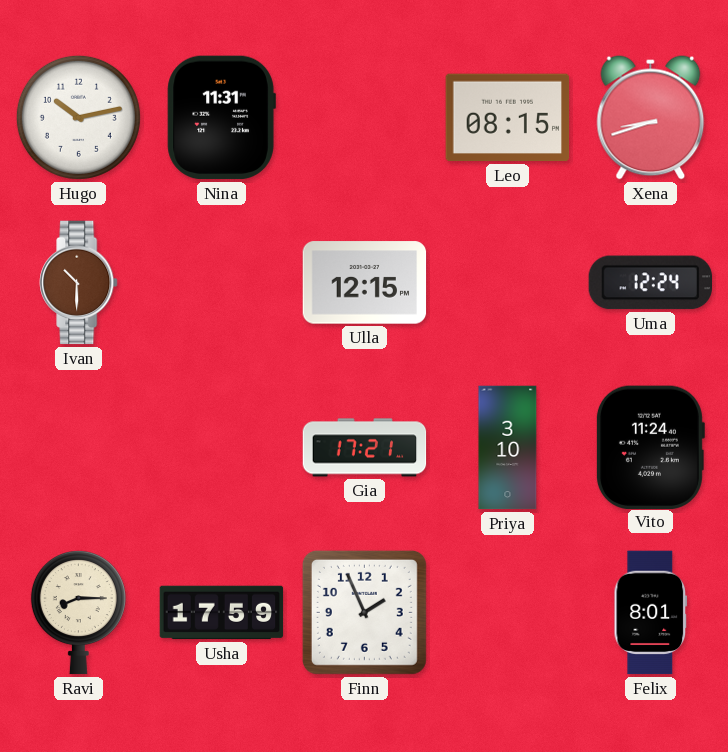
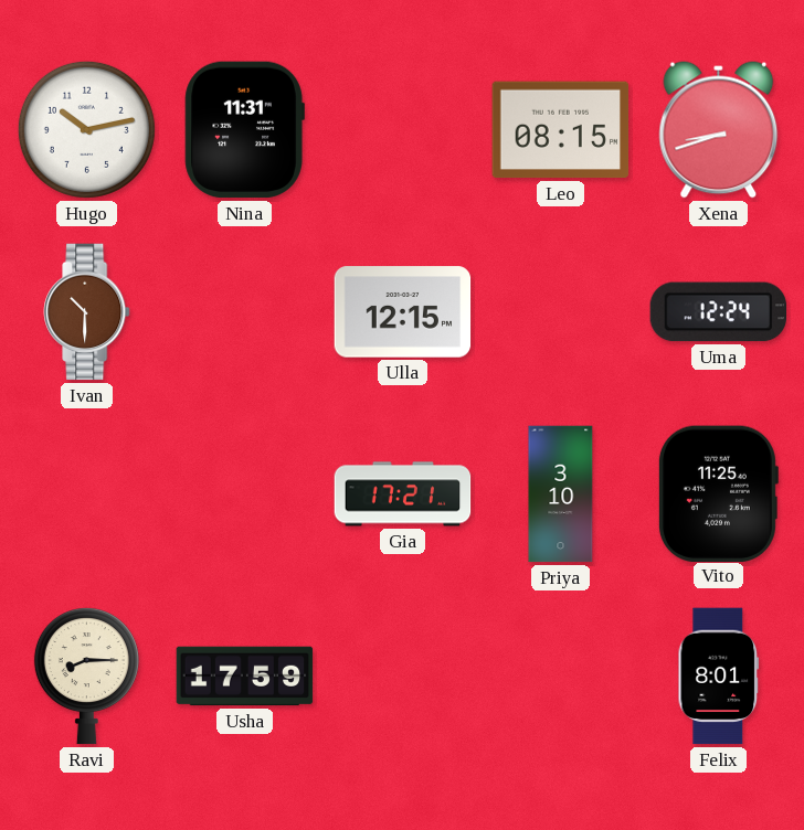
Vito: 11:24 -> 11:25 (718, 493)
Finn: 1:56 -> none (364, 612)
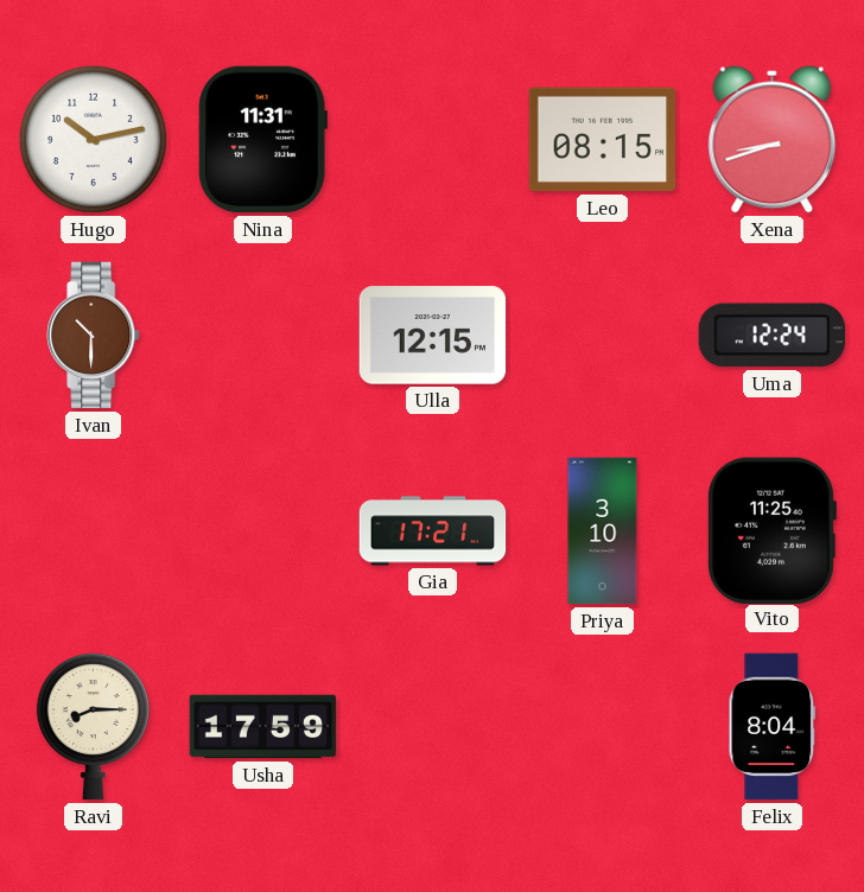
Felix: 8:01 -> 8:04 (773, 727)
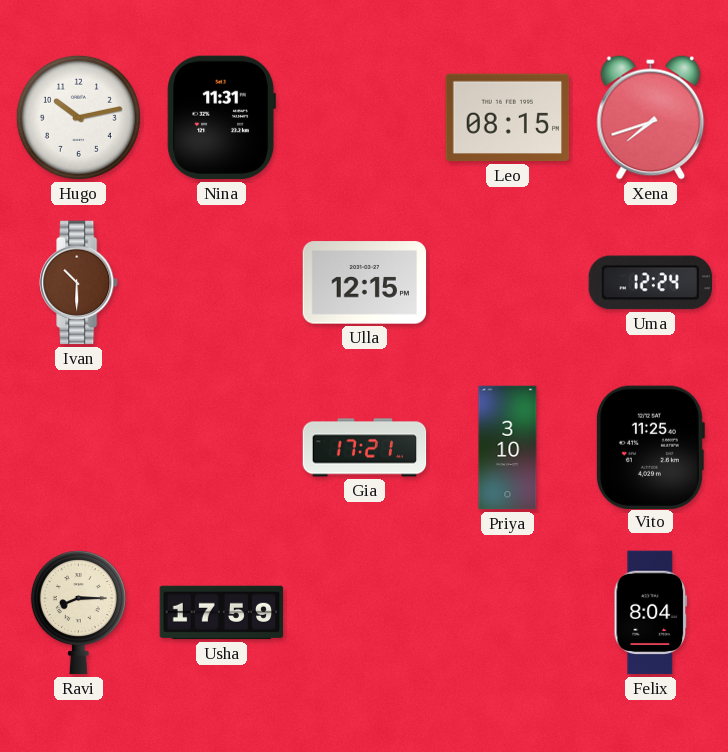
Xena: 8:42 -> 7:42 (651, 118)
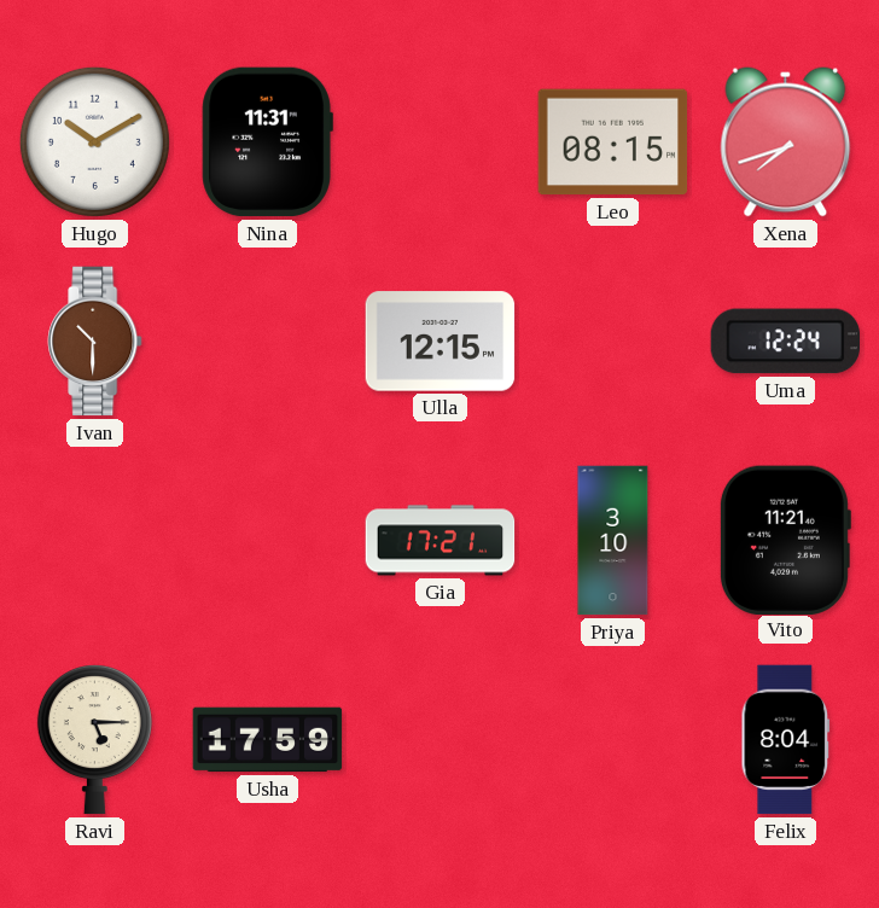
Hugo: 10:13 -> 10:10 (94, 141)
Vito: 11:25 -> 11:21 (785, 540)
Ravi: 8:15 -> 5:15 (94, 740)
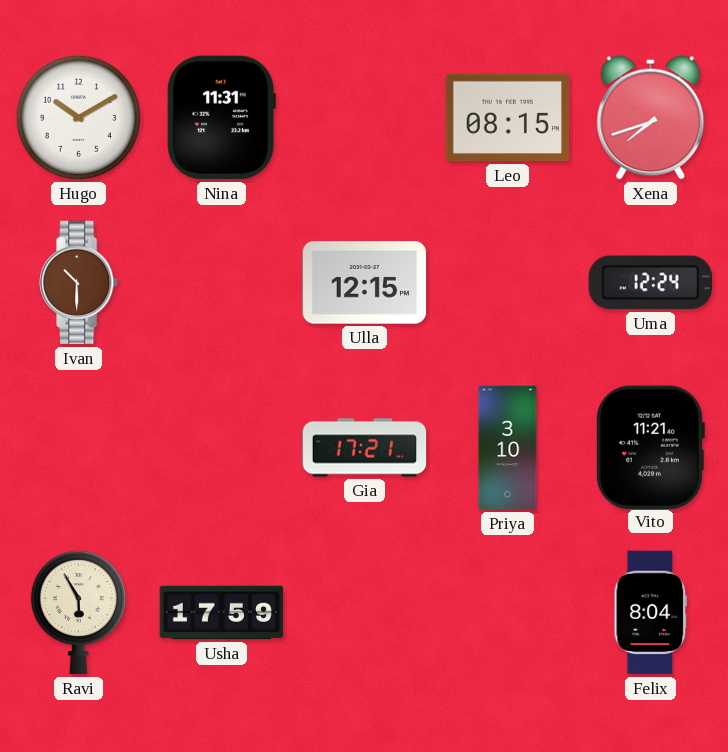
Ravi: 5:15 -> 5:55 (78, 613)
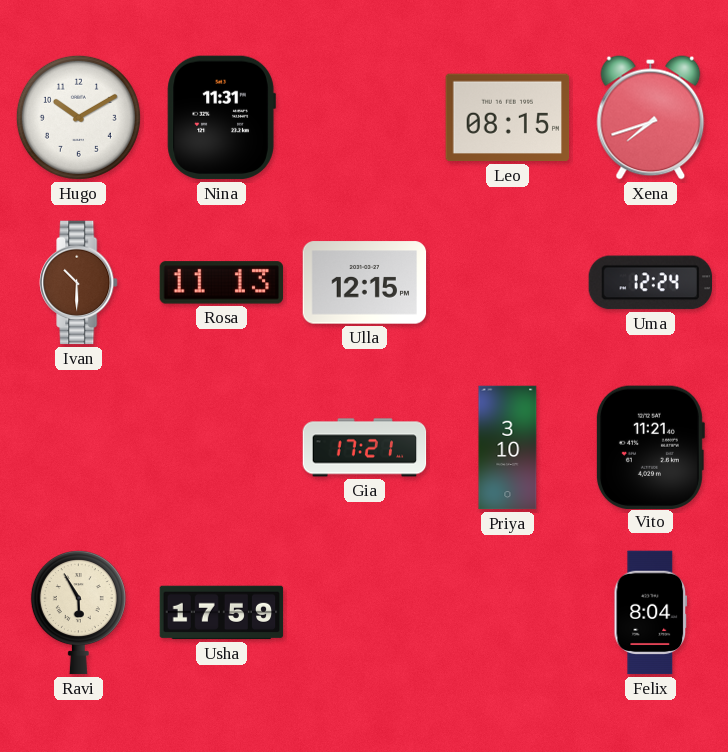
Rosa: none -> 11:13 (222, 283)
